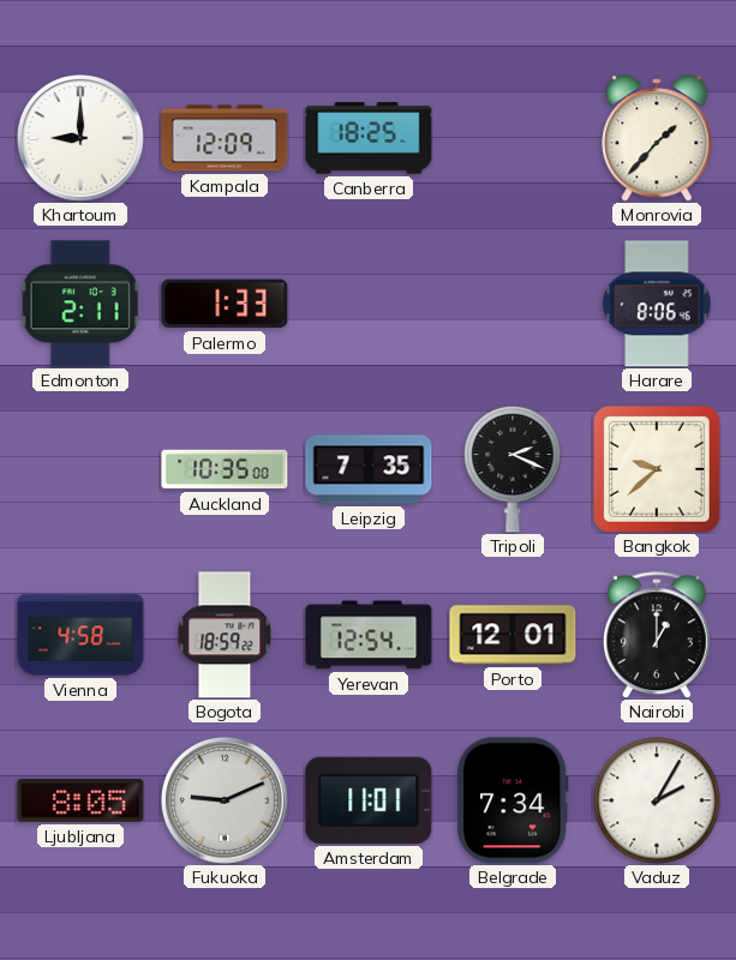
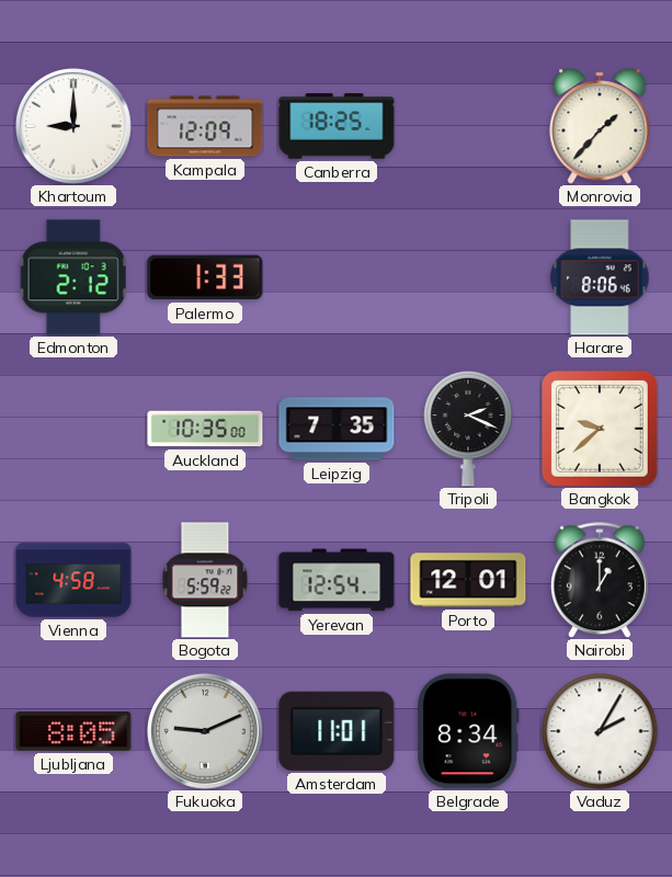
Edmonton: 2:11 -> 2:12 (73, 277)
Bogota: 18:59 -> 5:59 (205, 580)
Belgrade: 7:34 -> 8:34 (468, 731)
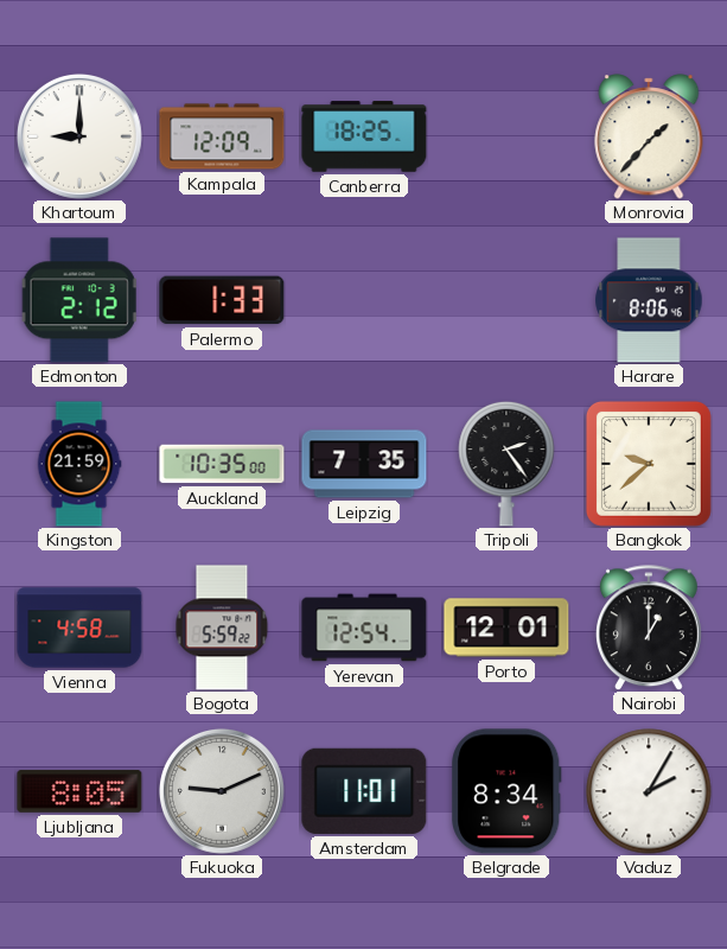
Kingston: none -> 21:59 (79, 464)
Tripoli: 2:19 -> 2:24 (506, 464)
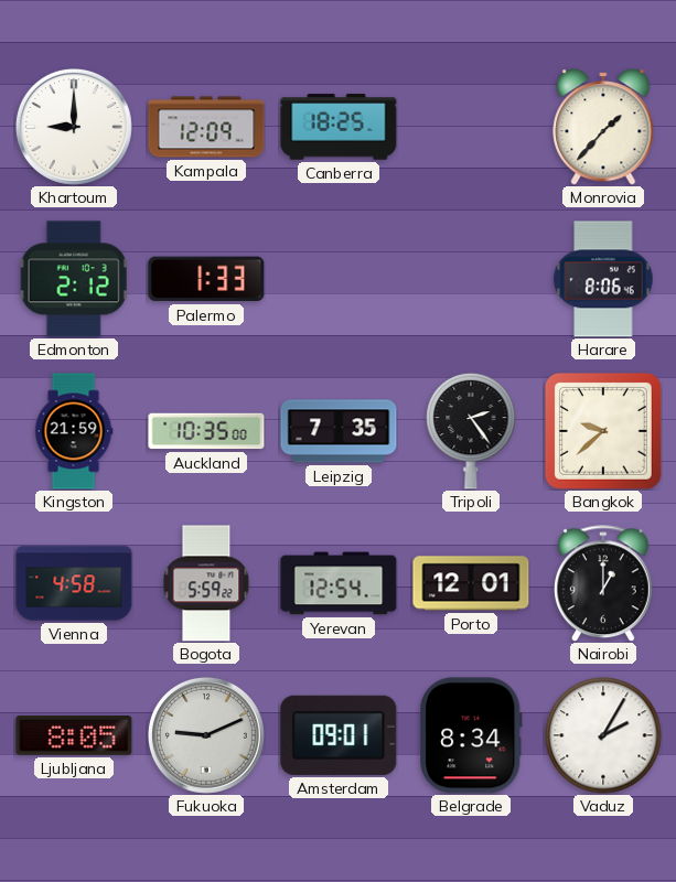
Amsterdam: 11:01 -> 09:01 (339, 735)
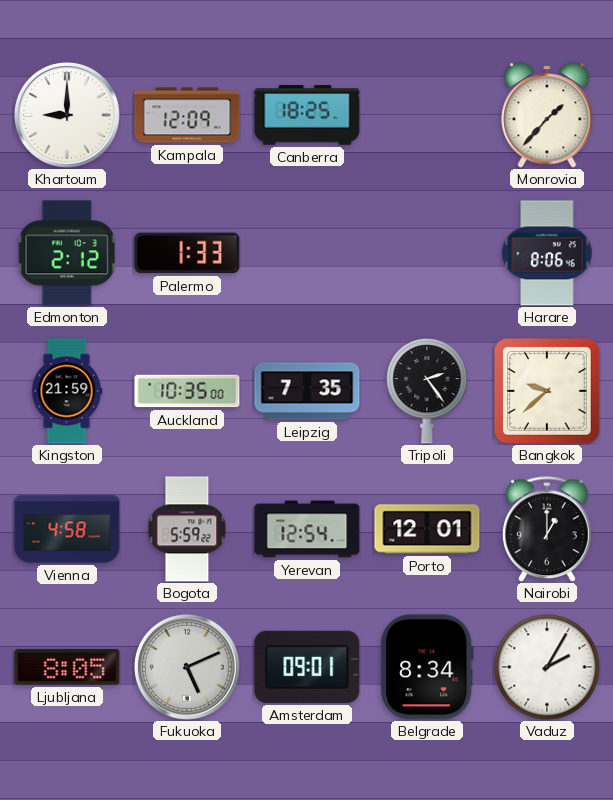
Fukuoka: 9:11 -> 5:11 (187, 667)
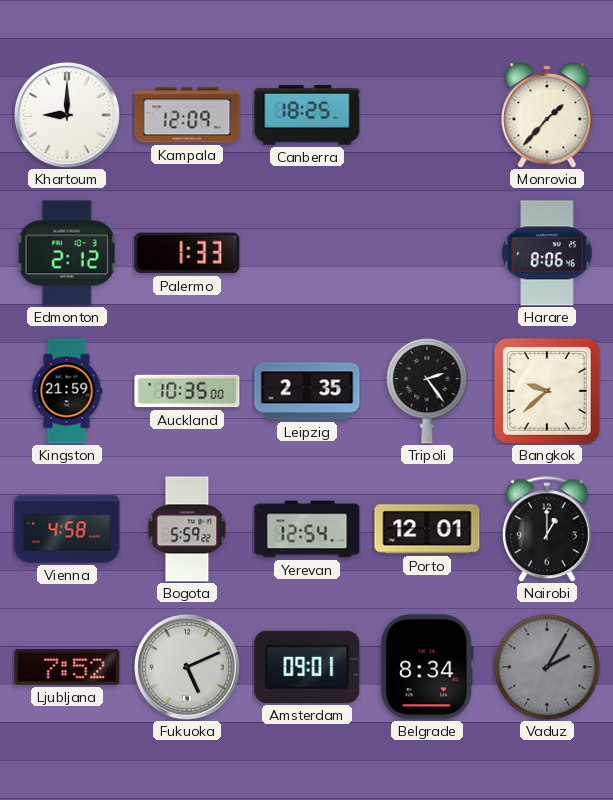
Leipzig: 7:35 -> 2:35 (307, 391)
Ljubljana: 8:05 -> 7:52 (67, 667)
Vaduz dial: white -> grey (547, 667)
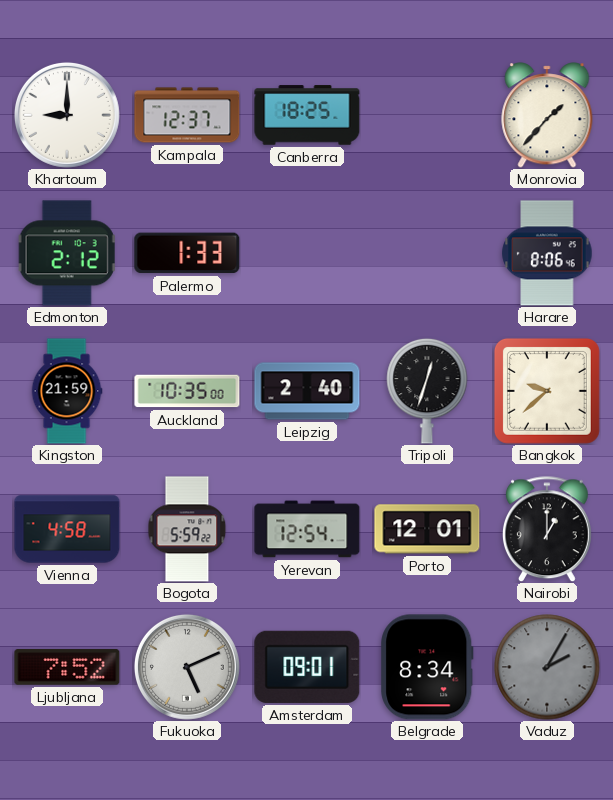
Kampala: 12:09 -> 12:37 (187, 115)
Leipzig: 2:35 -> 2:40 (307, 391)
Tripoli: 2:24 -> 12:33 (427, 391)
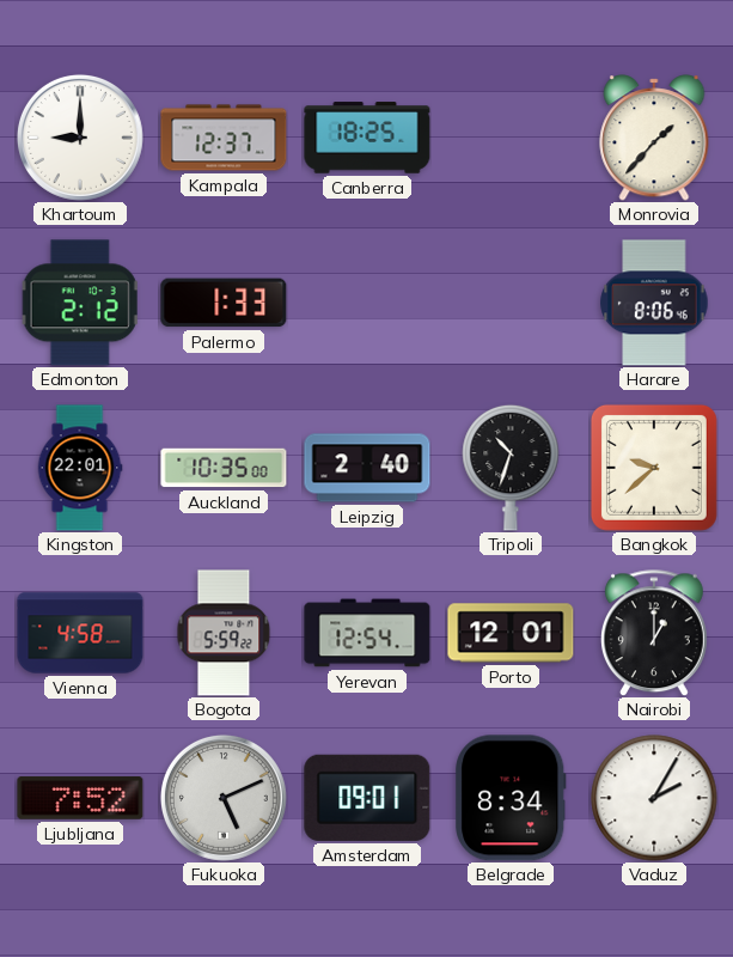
Kingston: 21:59 -> 22:01 (80, 468)
Tripoli: 12:33 -> 10:33 (511, 468)
Vaduz dial: grey -> white (654, 798)
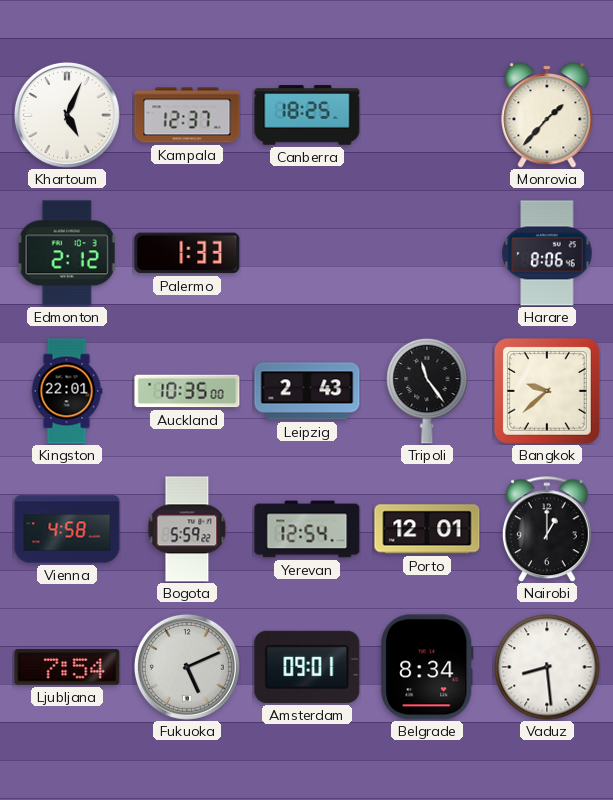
Khartoum: 9:00 -> 5:04 (67, 115)
Leipzig: 2:40 -> 2:43 (307, 391)
Tripoli: 10:33 -> 11:24 (427, 391)
Ljubljana: 7:52 -> 7:54 (67, 667)
Vaduz: 2:05 -> 8:29 (547, 667)
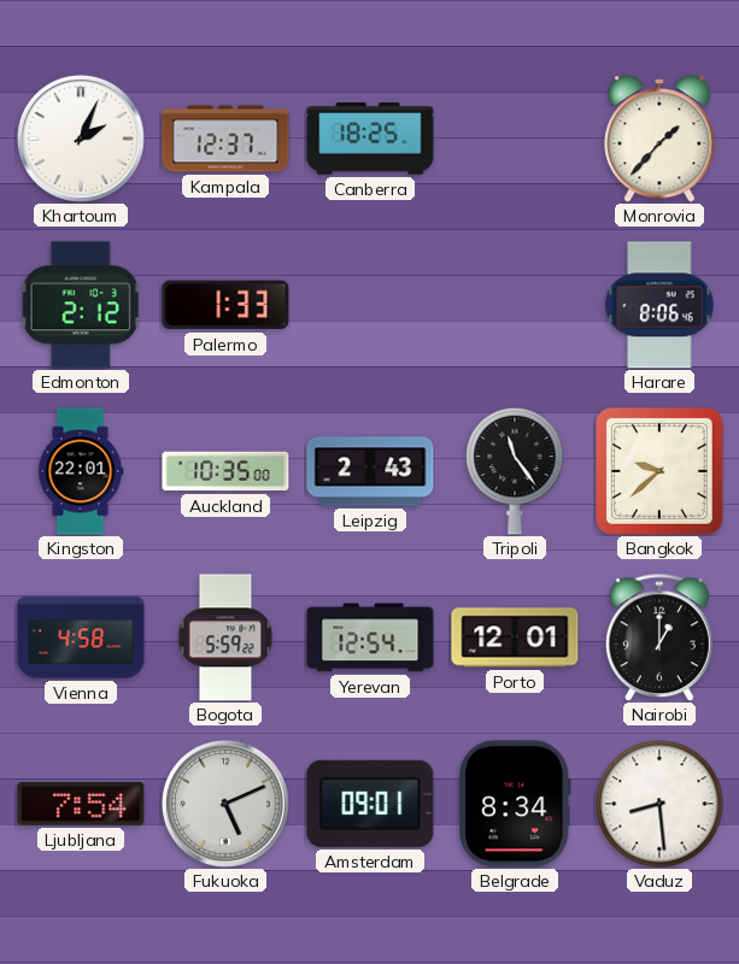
Khartoum: 5:04 -> 2:04 (81, 139)
